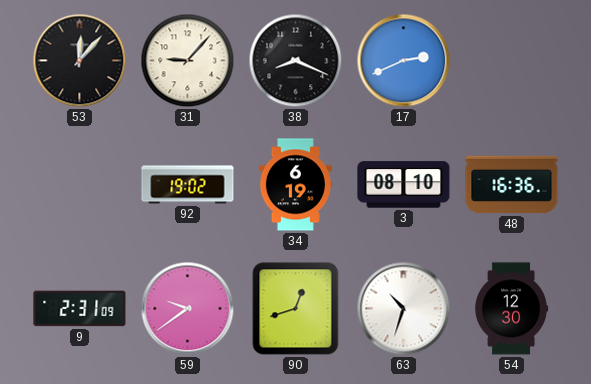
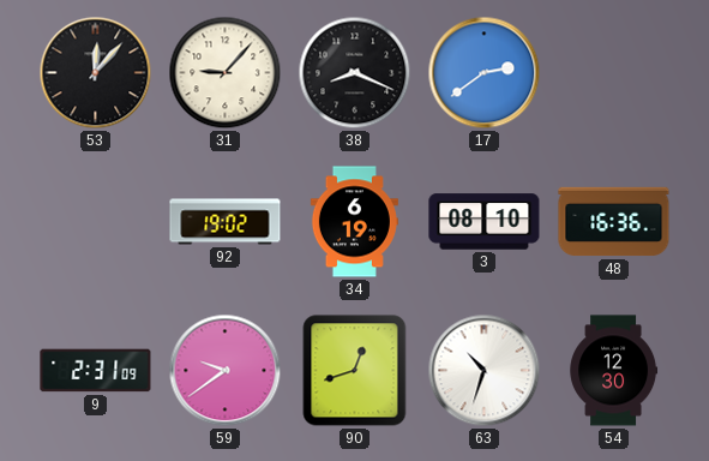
17: 2:41 -> 2:39 (485, 73)
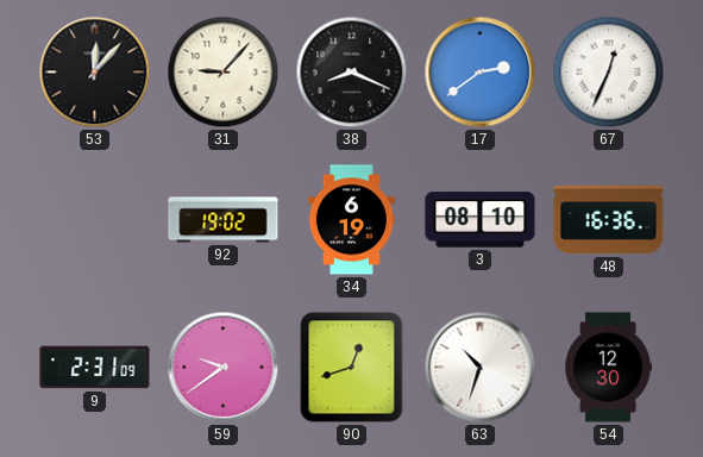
67: none -> 12:34 (609, 73)
